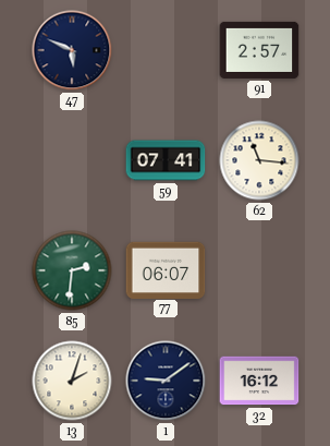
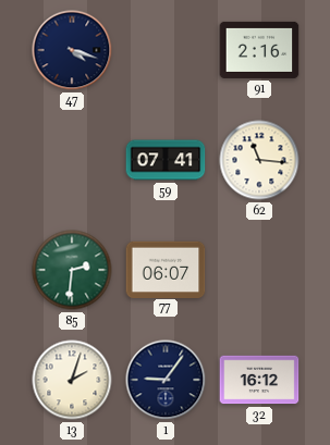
47: 5:49 -> 4:18 (72, 50)
91: 2:57 -> 2:16 (259, 50)
1: 9:09 -> 9:06 (166, 380)
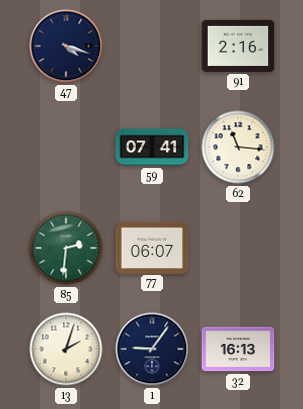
32: 16:12 -> 16:13 (238, 349)
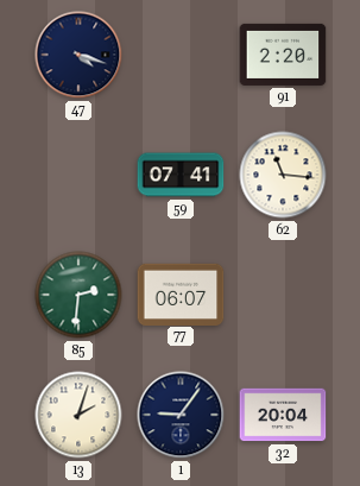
91: 2:16 -> 2:20 (283, 55)
32: 16:13 -> 20:04 (283, 415)
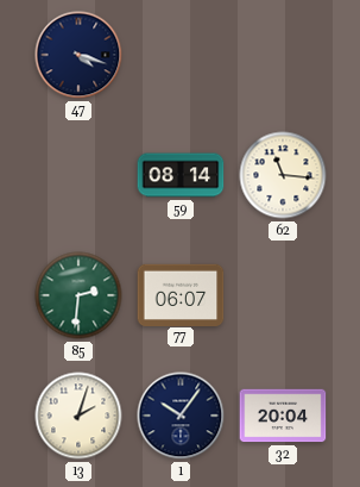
91: 2:20 -> none (283, 55)
59: 07:41 -> 08:14 (181, 175)
1: 9:06 -> 10:06 (181, 416)
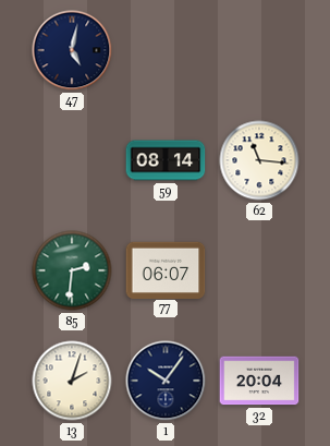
47: 4:18 -> 5:02 (72, 50)
